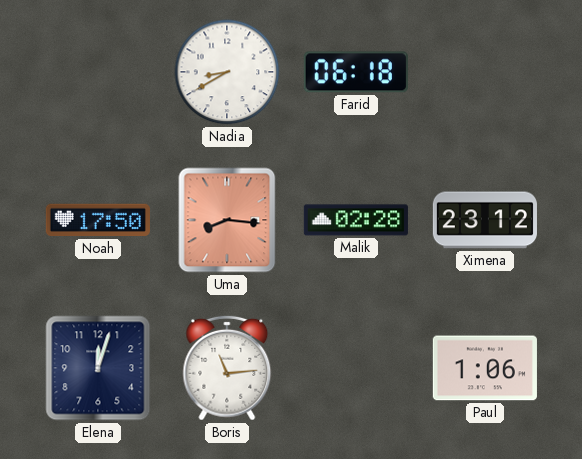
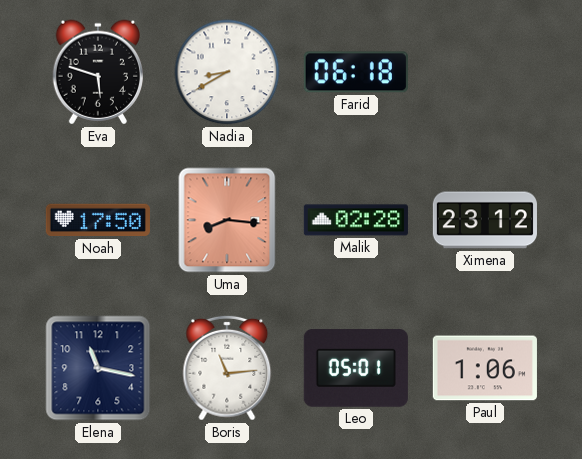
Eva: none -> 5:48 (97, 72)
Elena: 12:03 -> 11:17 (98, 368)
Leo: none -> 05:01 (356, 369)
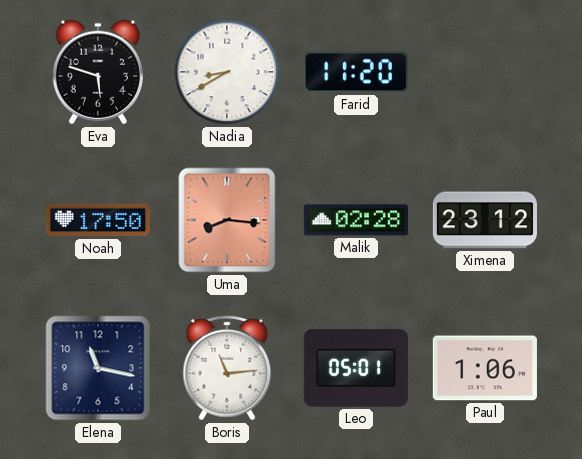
Farid: 06:18 -> 11:20 (356, 72)
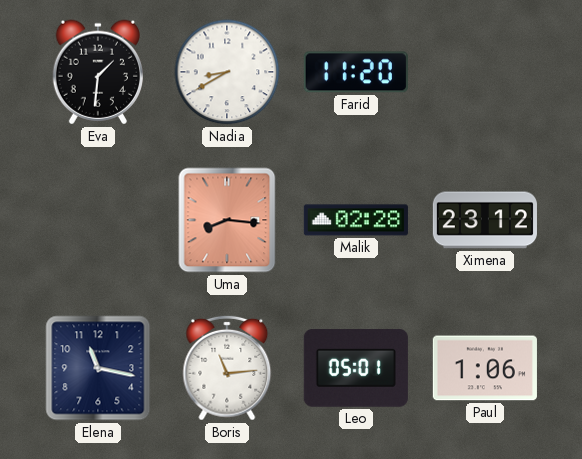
Eva: 5:48 -> 1:31 (97, 72)
Noah: 17:50 -> none (98, 220)
